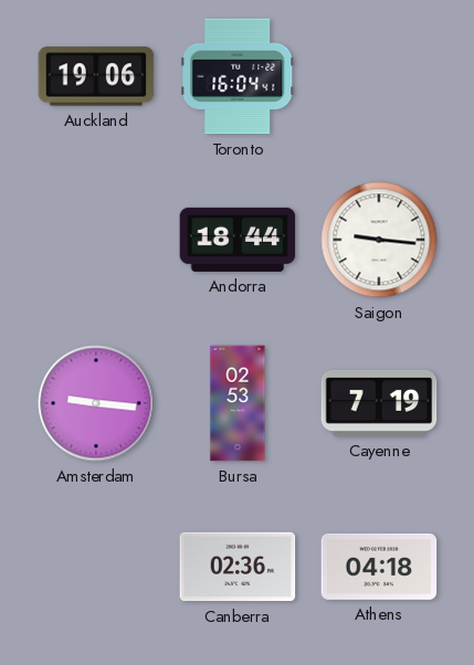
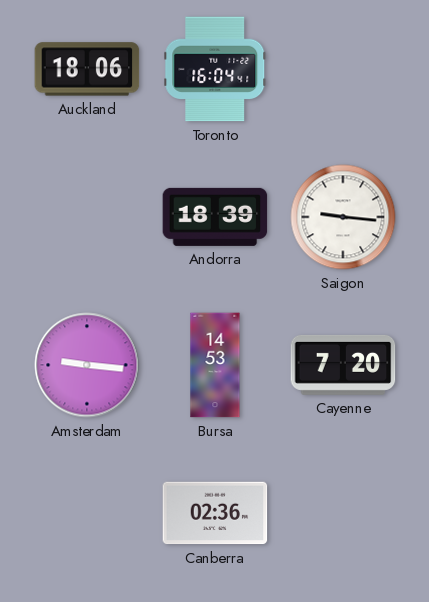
Auckland: 19:06 -> 18:06 (87, 69)
Andorra: 18:44 -> 18:39 (215, 217)
Bursa: 02:53 -> 14:53 (215, 365)
Cayenne: 7:19 -> 7:20 (343, 365)
Athens: 04:18 -> none (379, 567)
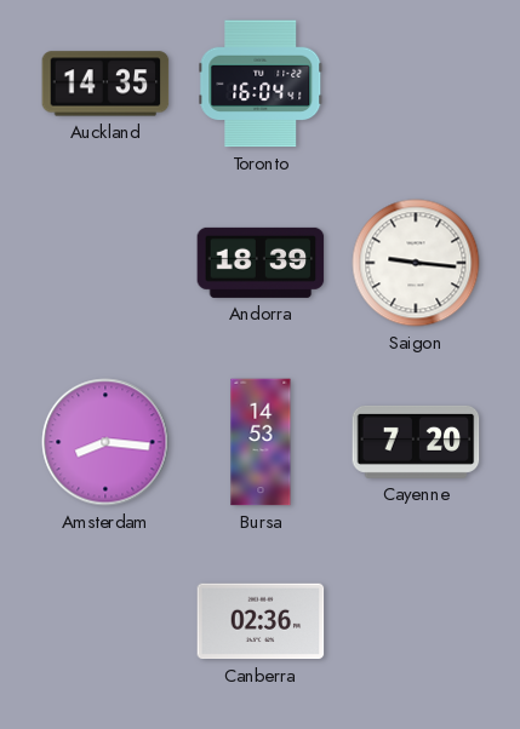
Auckland: 18:06 -> 14:35 (105, 84)
Amsterdam: 9:16 -> 8:16 (105, 442)
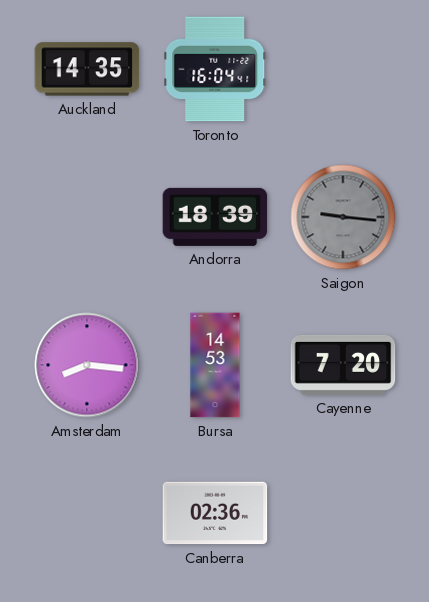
Saigon dial: white -> grey (343, 217)
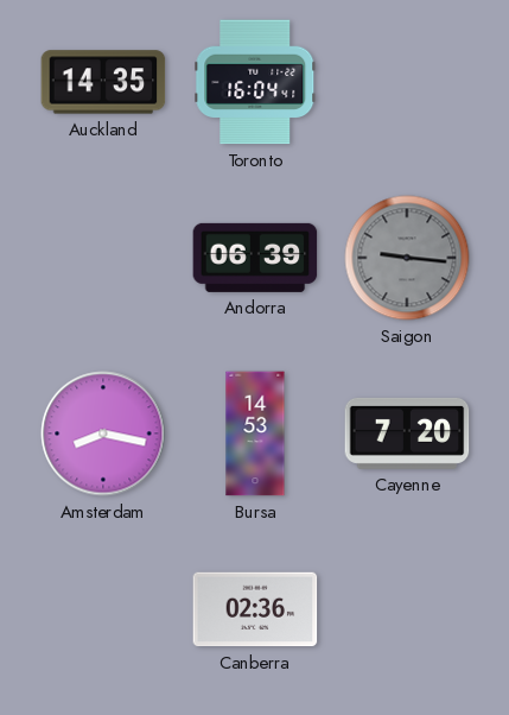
Andorra: 18:39 -> 06:39 (255, 258)
Amsterdam: 8:16 -> 8:17 (103, 434)
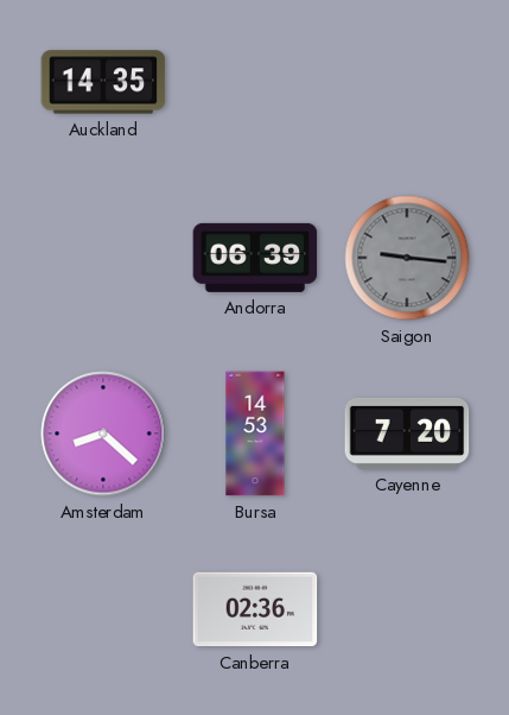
Toronto: 16:04 -> none (255, 82)
Amsterdam: 8:17 -> 8:22 (103, 434)
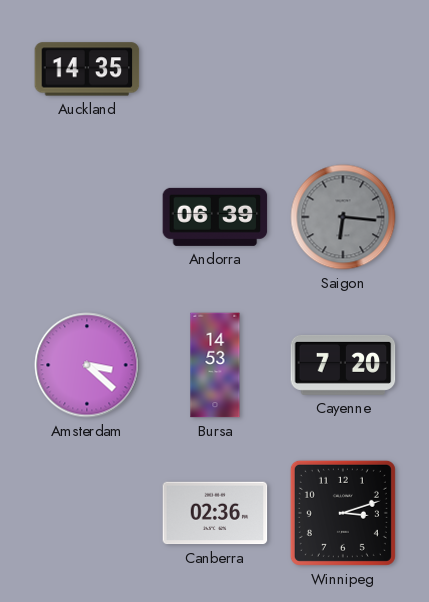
Saigon: 9:16 -> 6:16 (343, 217)
Amsterdam: 8:22 -> 3:22 (87, 365)
Winnipeg: none -> 3:12 (343, 513)
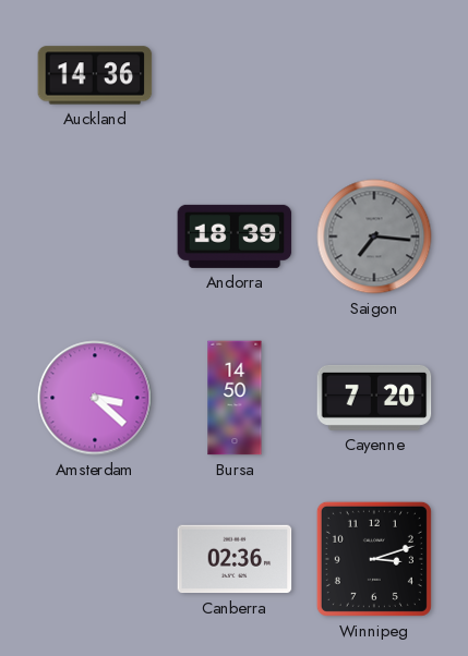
Auckland: 14:35 -> 14:36 (95, 75)
Andorra: 06:39 -> 18:39 (235, 236)
Saigon: 6:16 -> 7:16 (374, 236)
Bursa: 14:53 -> 14:50 (235, 398)
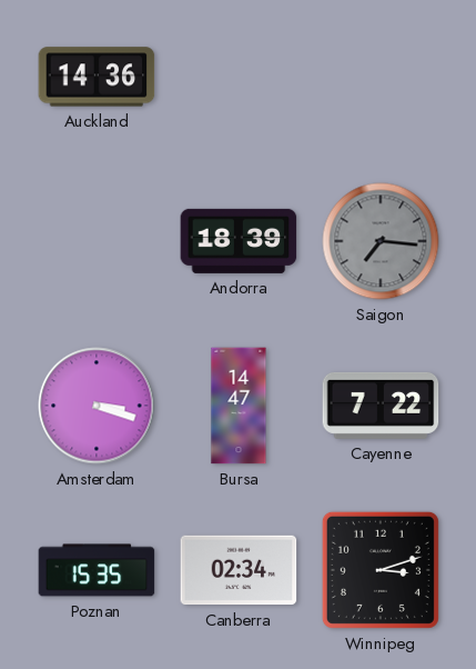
Amsterdam: 3:22 -> 3:18 (97, 406)
Bursa: 14:50 -> 14:47 (239, 406)
Cayenne: 7:20 -> 7:22 (381, 406)
Poznan: none -> 15:35 (97, 570)
Canberra: 02:36 -> 02:34 (239, 570)
